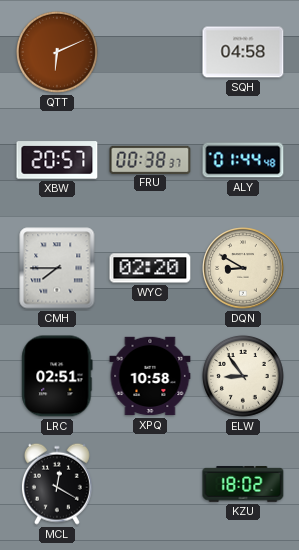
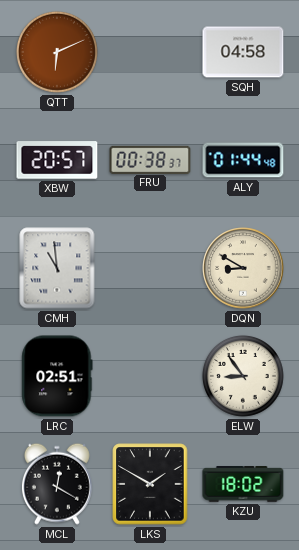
CMH: 7:45 -> 10:59 (57, 268)
WYC: 02:20 -> none (150, 268)
XPQ: 10:58 -> none (150, 376)
LKS: none -> 1:50 (150, 484)
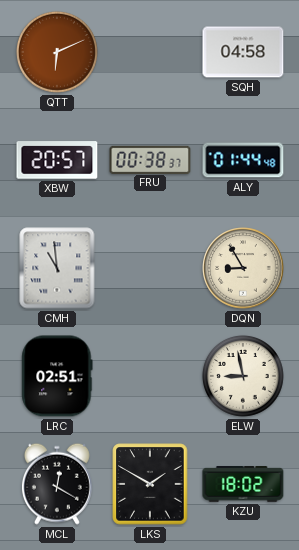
DQN: 8:50 -> 8:55 (243, 268)
ELW: 8:54 -> 8:58 (243, 376)
